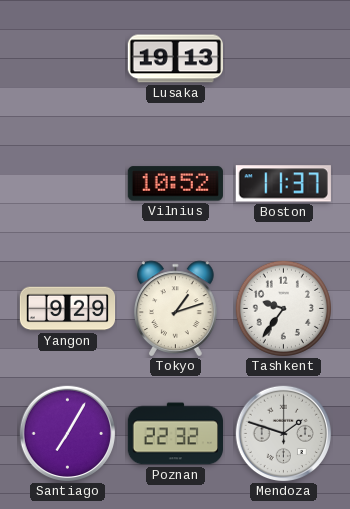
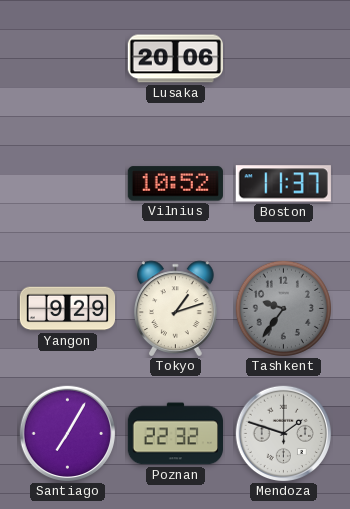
Lusaka: 19:13 -> 20:06 (175, 59)
Tashkent dial: white -> grey (283, 308)
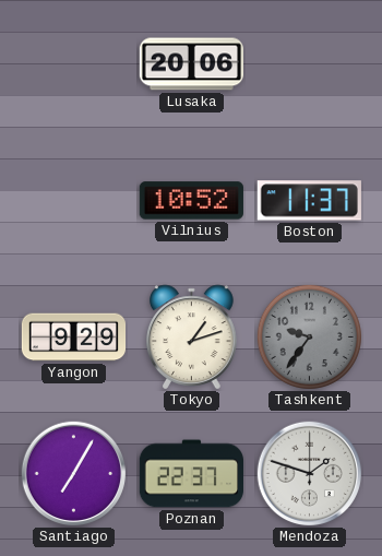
Poznan: 22:32 -> 22:37 (191, 474)
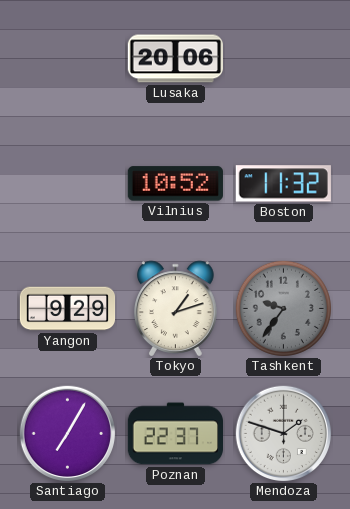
Boston: 11:37 -> 11:32 (283, 184)
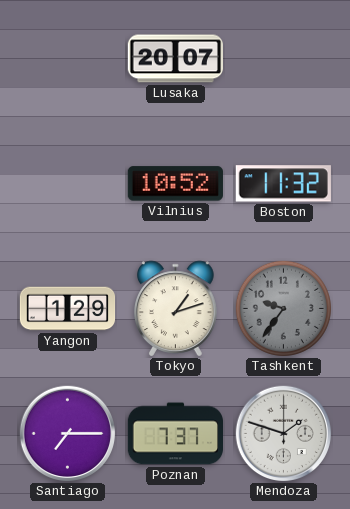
Lusaka: 20:06 -> 20:07 (175, 59)
Yangon: 9:29 -> 1:29 (68, 309)
Santiago: 7:05 -> 7:15 (68, 434)
Poznan: 22:37 -> 7:37 (175, 434)
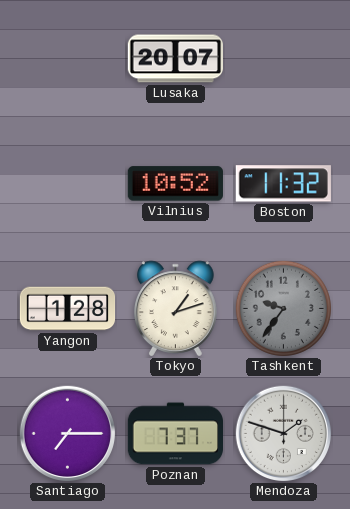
Yangon: 1:29 -> 1:28 (68, 309)
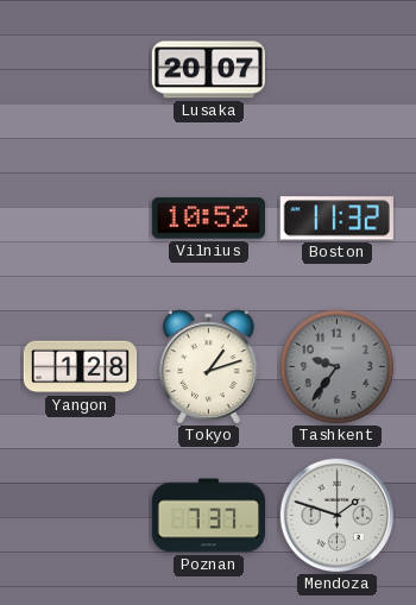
Santiago: 7:15 -> none (68, 434)
